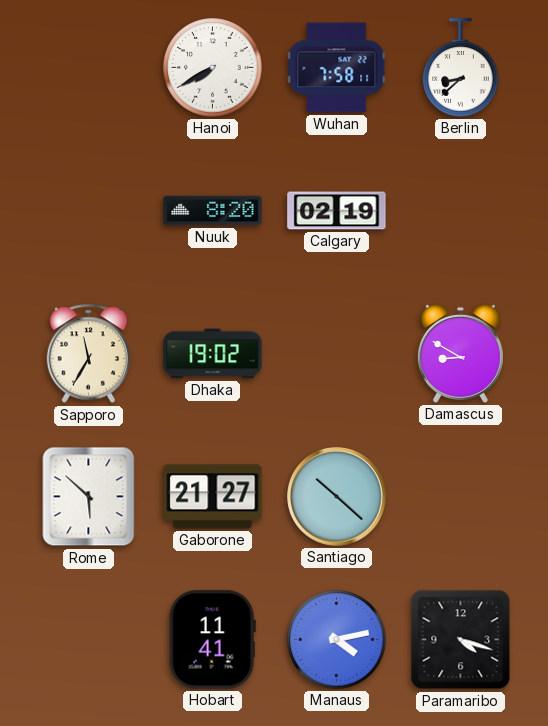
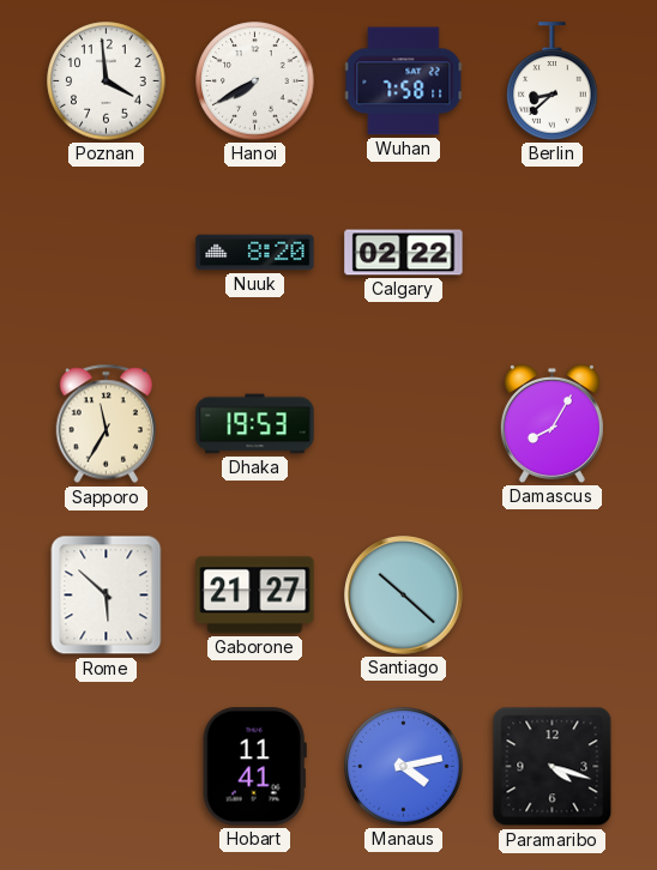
Poznan: none -> 3:59 (107, 81)
Calgary: 02:19 -> 02:22 (404, 253)
Dhaka: 19:02 -> 19:53 (255, 424)
Damascus: 8:50 -> 8:05 (551, 424)
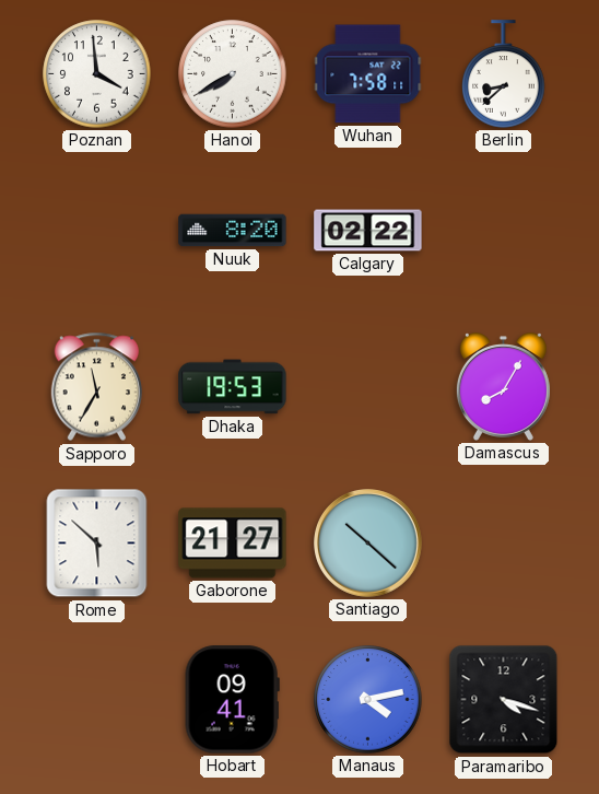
Hobart: 11:41 -> 09:41 (232, 700)
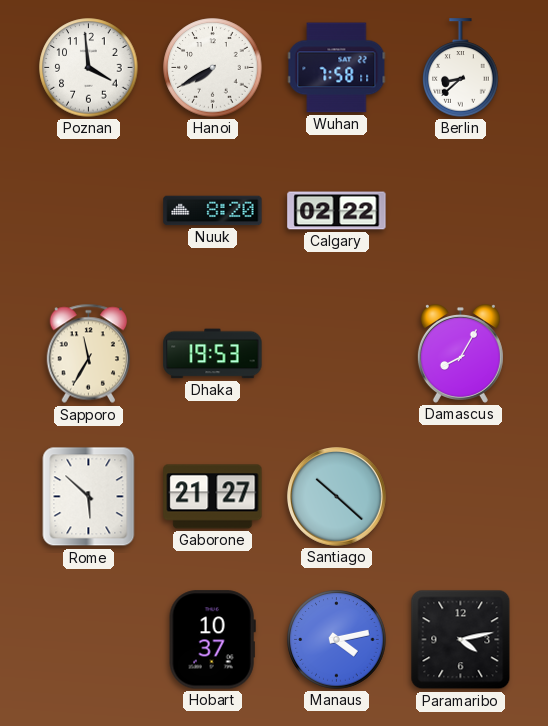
Hobart: 09:41 -> 10:37 (212, 640)
Paramaribo: 4:18 -> 4:13 (461, 640)
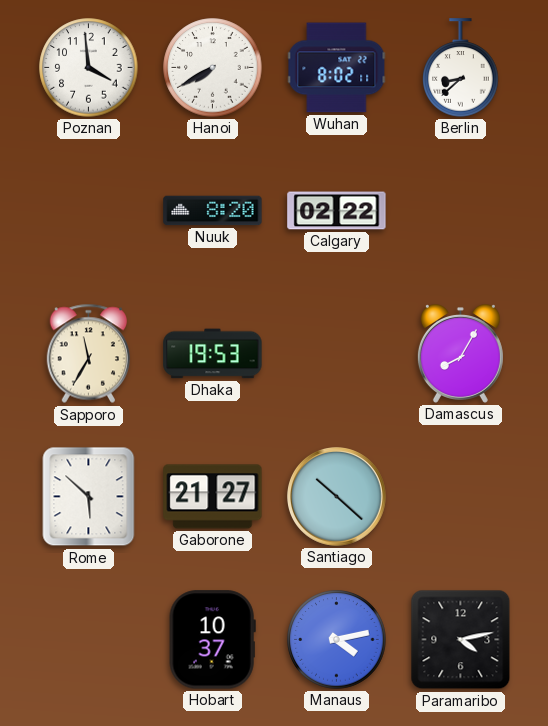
Wuhan: 7:58 -> 8:02 (337, 68)
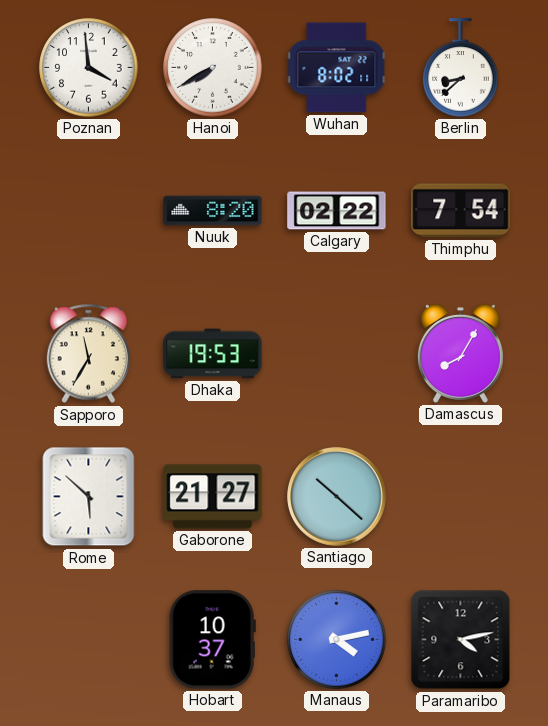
Thimphu: none -> 7:54 (461, 211)
